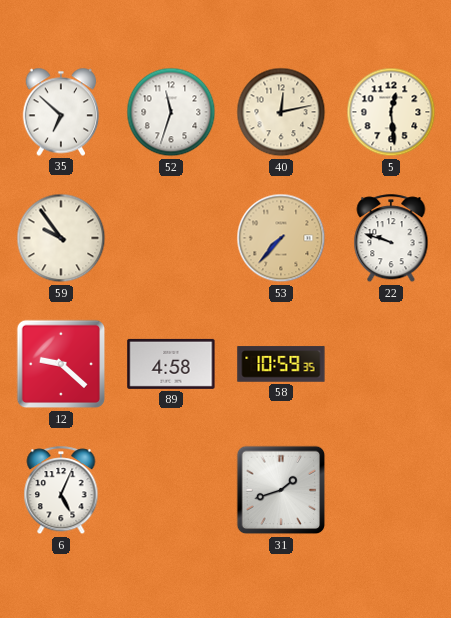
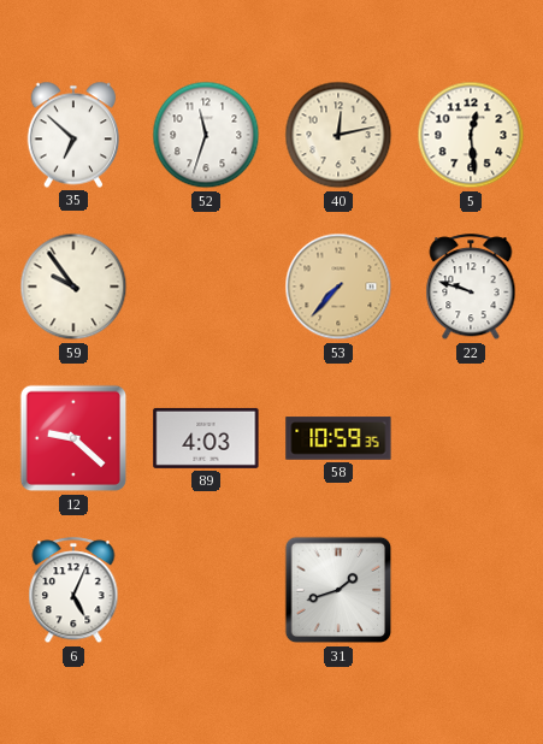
89: 4:58 -> 4:03 (206, 438)
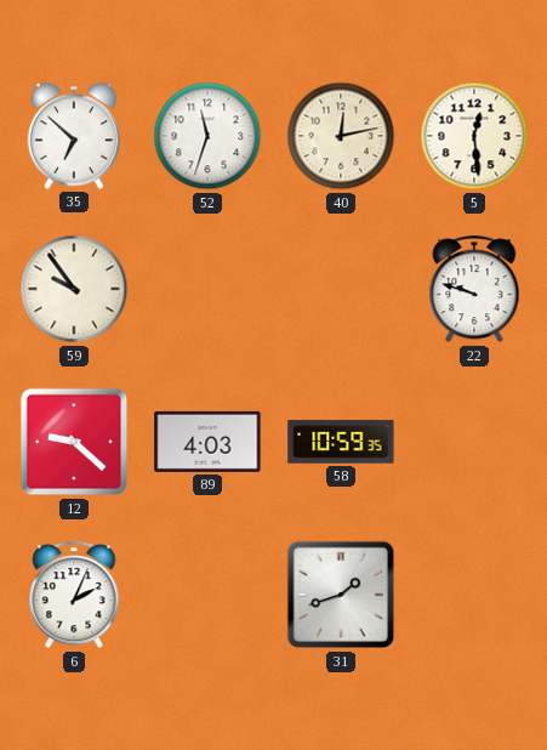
53: 7:37 -> none (338, 287)
6: 5:04 -> 2:04 (74, 596)
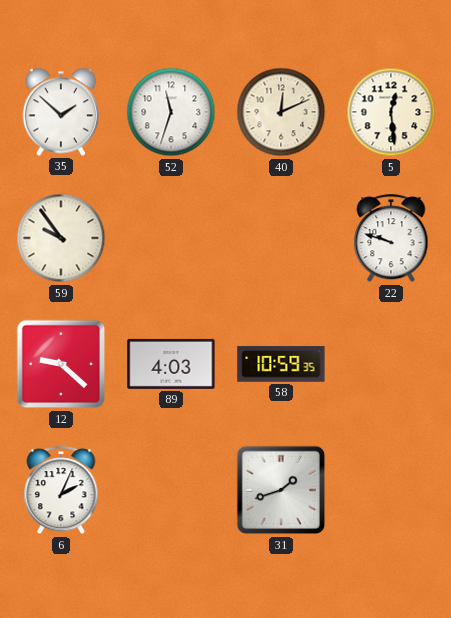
35: 6:52 -> 1:52 (61, 112)
40: 12:13 -> 12:11 (281, 112)
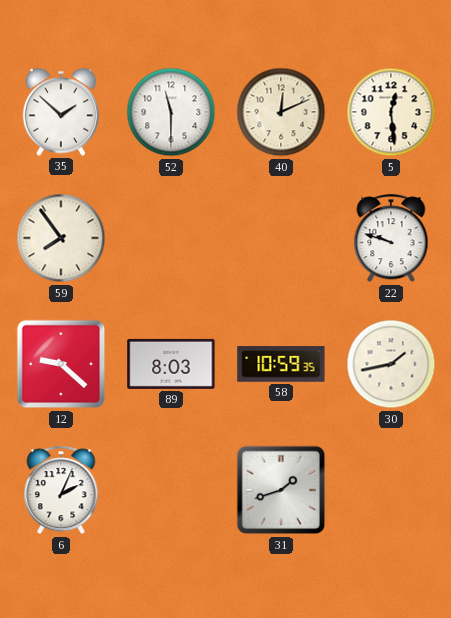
52: 11:33 -> 11:30 (171, 112)
59: 9:54 -> 7:54 (61, 238)
89: 4:03 -> 8:03 (171, 364)
30: none -> 1:43 (391, 364)
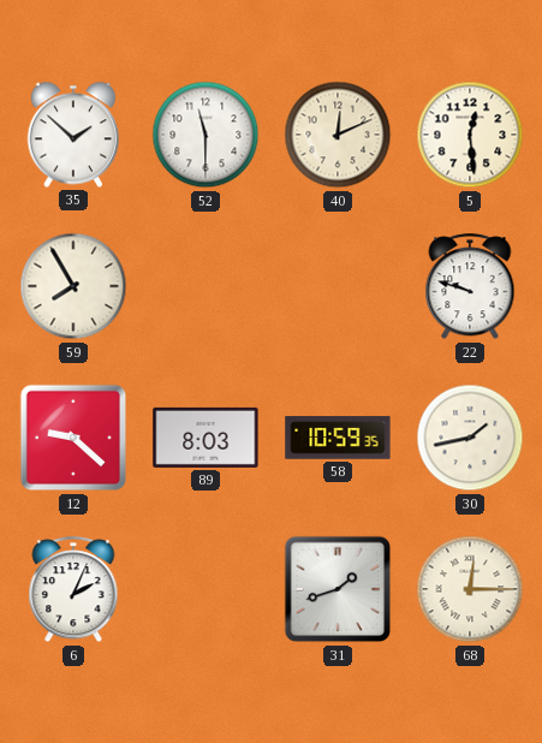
59: 7:54 -> 7:55 (73, 286)
68: none -> 12:15 (470, 589)
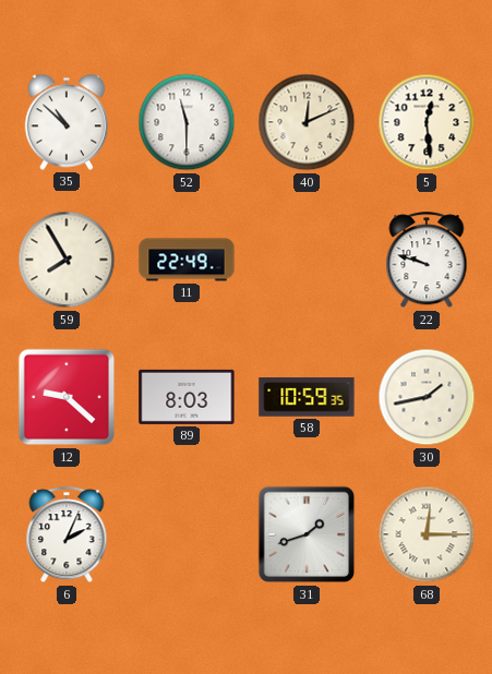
35: 1:52 -> 10:52 (67, 122)
11: none -> 22:49 (187, 260)
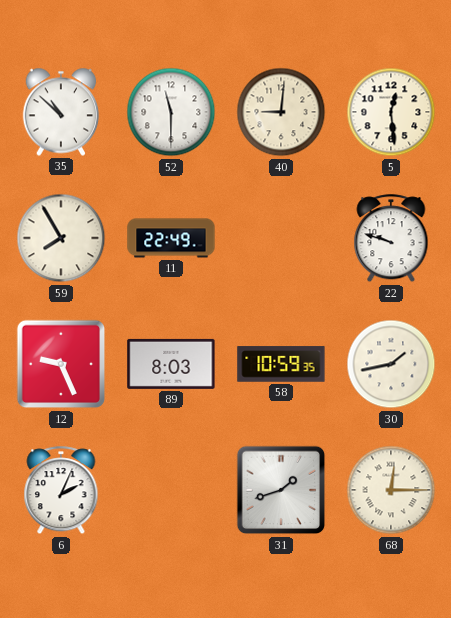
40: 12:11 -> 9:01 (281, 112)
12: 9:22 -> 9:26 (61, 364)
